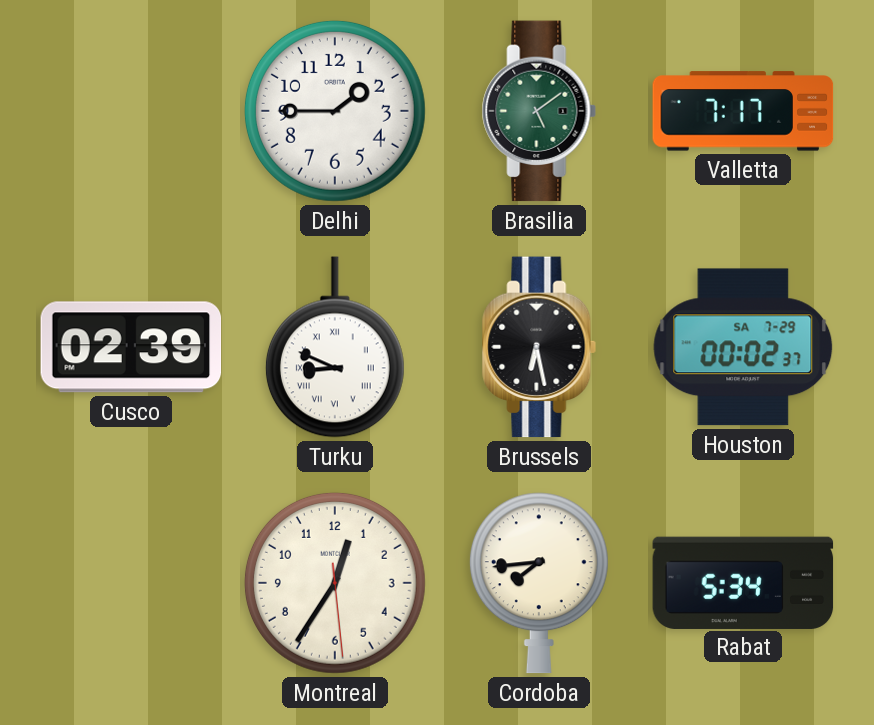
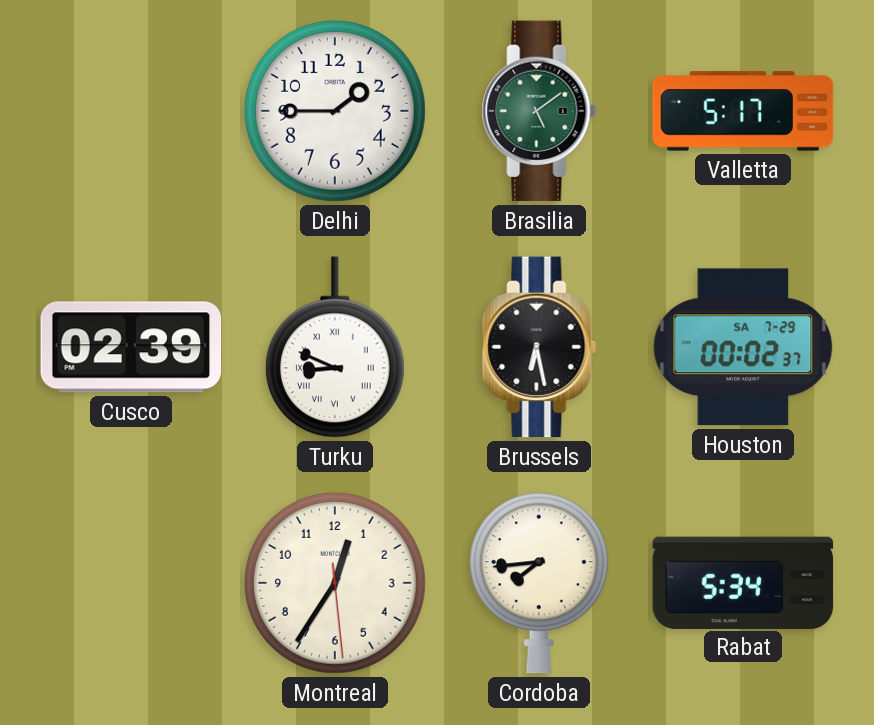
Valletta: 7:17 -> 5:17 (743, 111)
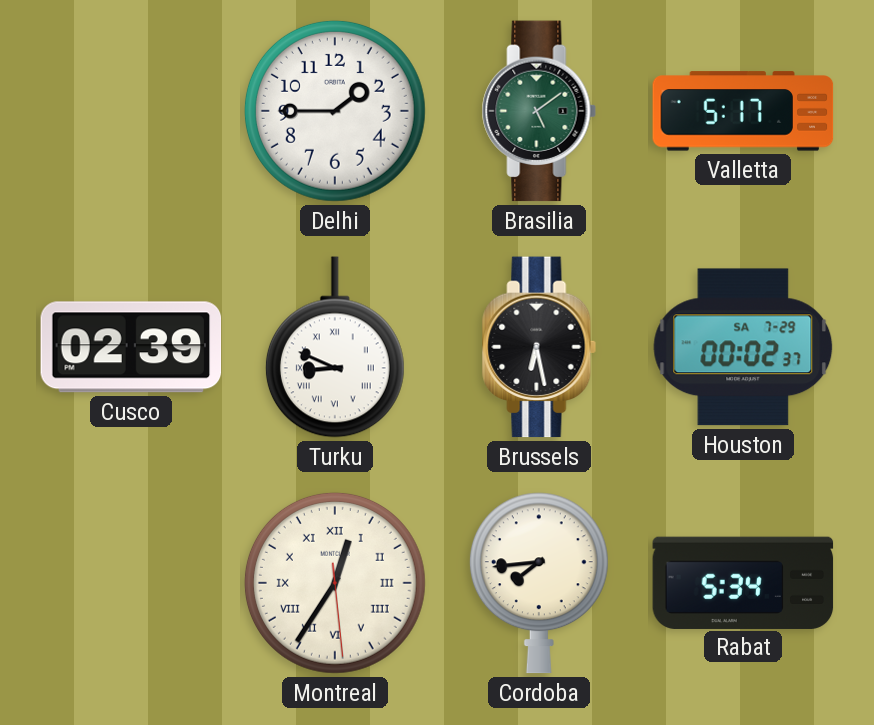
Montreal numerals: Arabic -> Roman (335, 583)
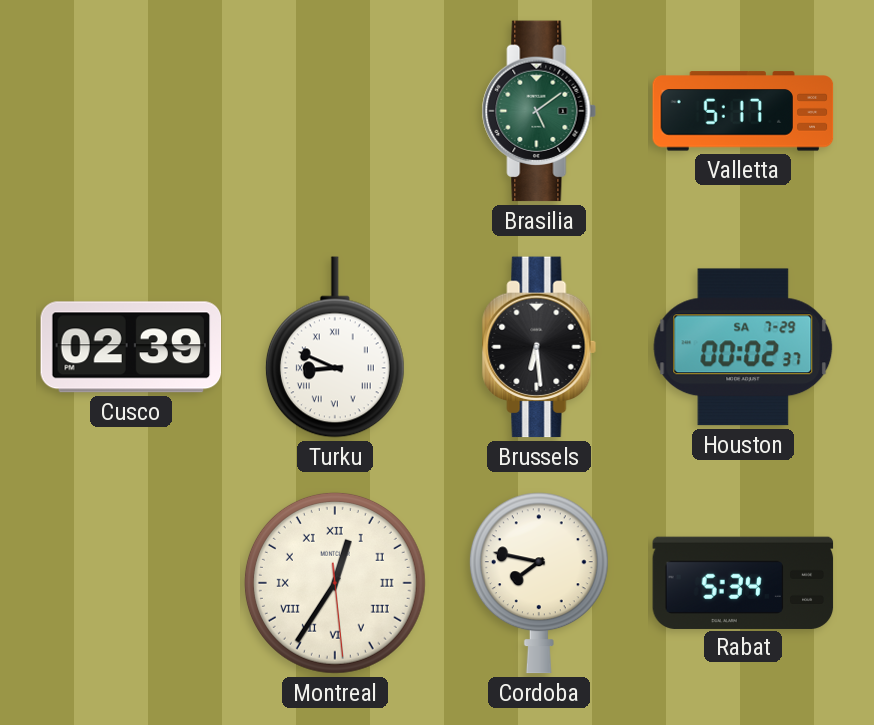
Delhi: 1:45 -> none (335, 111)
Brussels: 6:28 -> 6:29 (539, 347)
Cordoba: 7:44 -> 7:47 (539, 583)
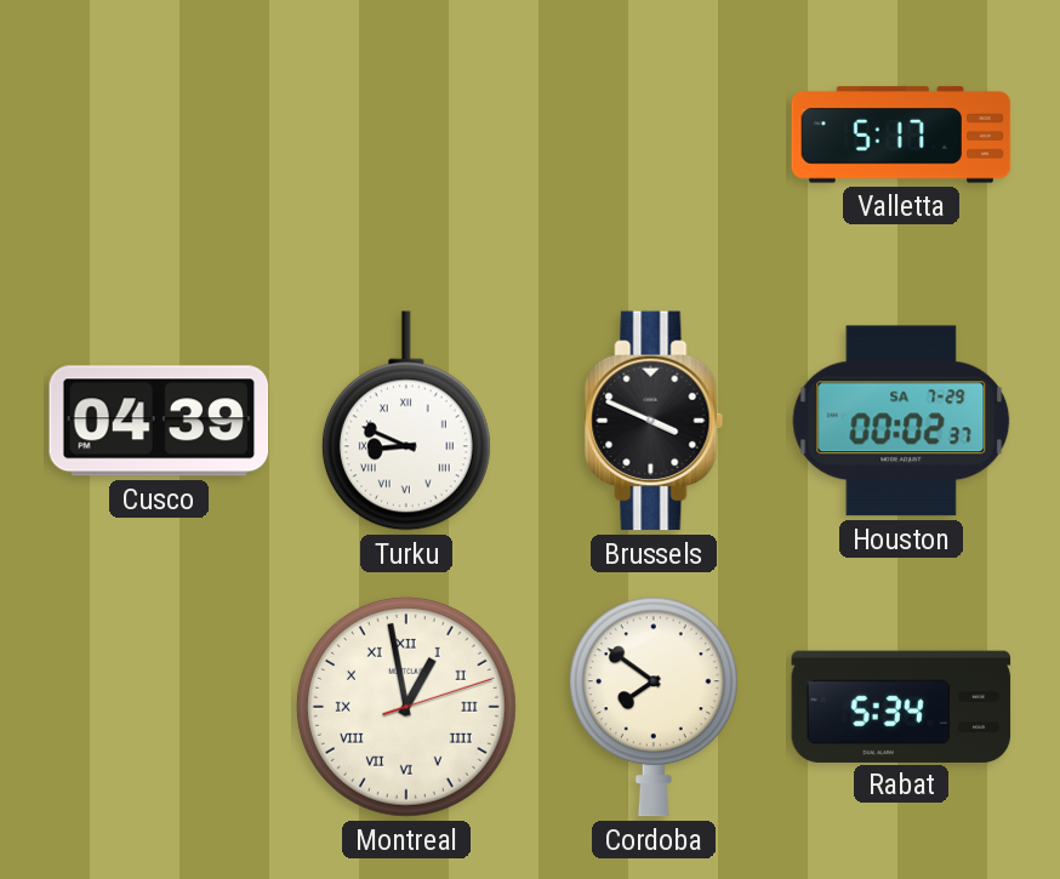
Brasilia: 5:09 -> none (539, 111)
Cusco: 02:39 -> 04:39 (159, 421)
Brussels: 6:29 -> 3:49 (654, 421)
Montreal: 12:35 -> 12:58 (406, 707)
Cordoba: 7:47 -> 7:51 (654, 707)
